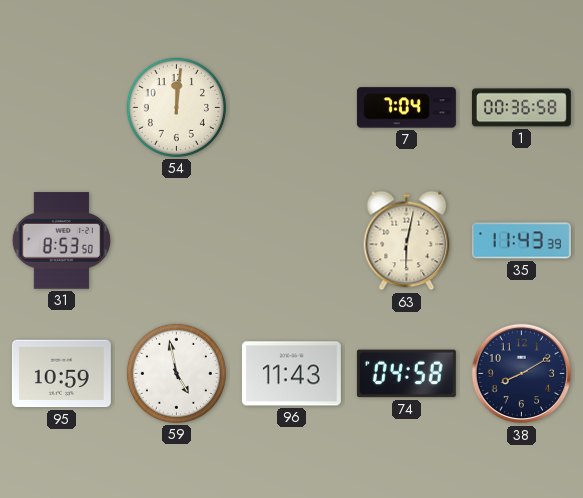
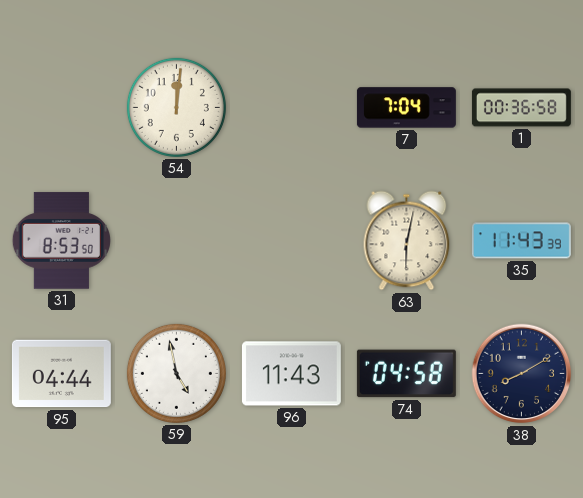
95: 10:59 -> 04:44 (61, 374)
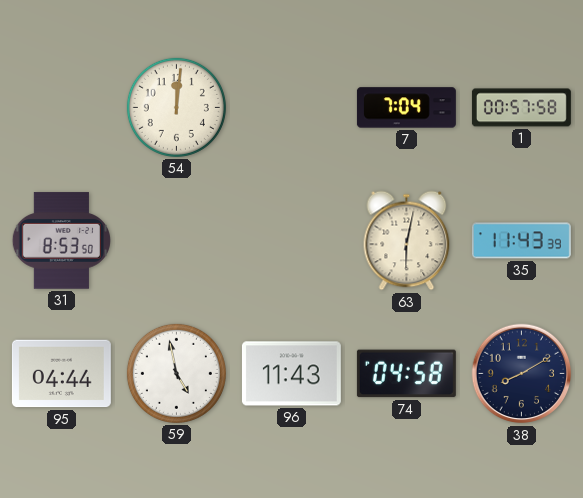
1: 00:36 -> 00:57 (521, 108)
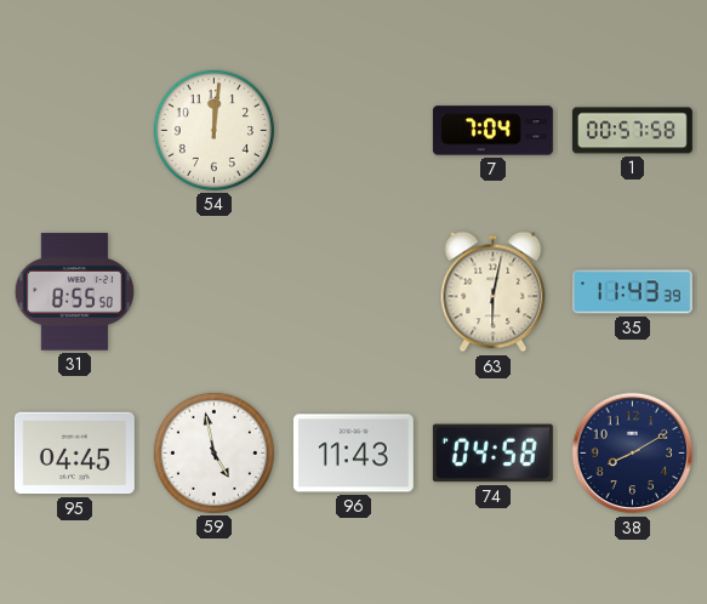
31: 8:53 -> 8:55 (74, 292)
95: 04:44 -> 04:45 (74, 454)
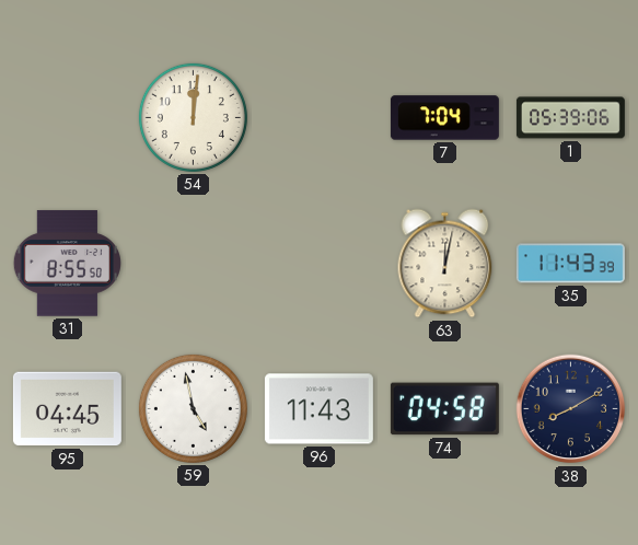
1: 00:57 -> 05:39 (570, 118)
63: 6:02 -> 12:02 (445, 264)
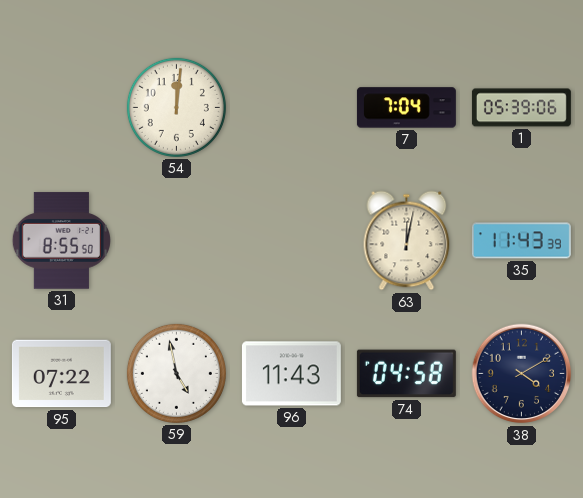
95: 04:45 -> 07:22 (61, 374)
38: 8:10 -> 4:10 (522, 374)
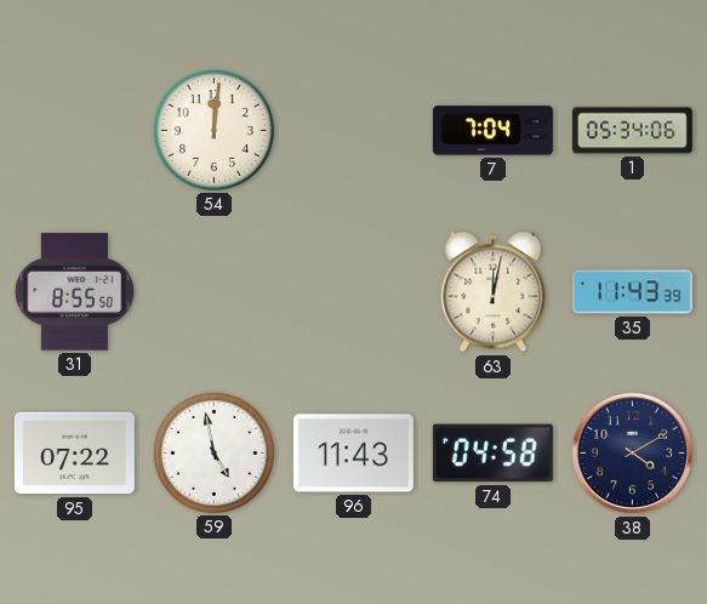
1: 05:39 -> 05:34 (632, 131)
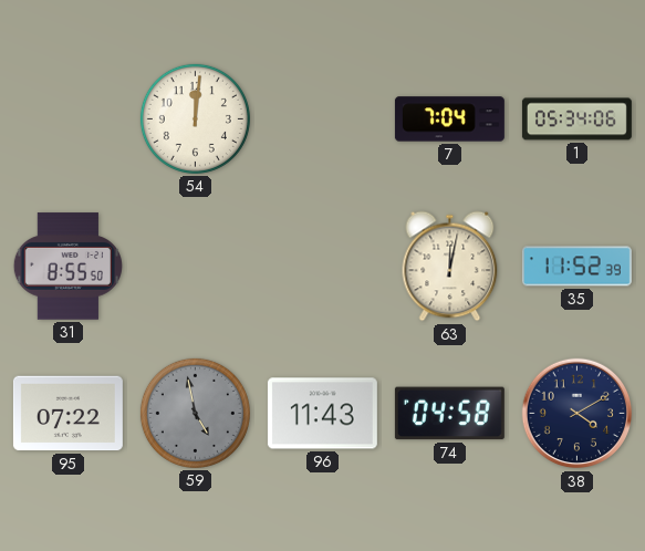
35: 11:43 -> 11:52 (576, 267)
59 dial: white -> grey (195, 413)
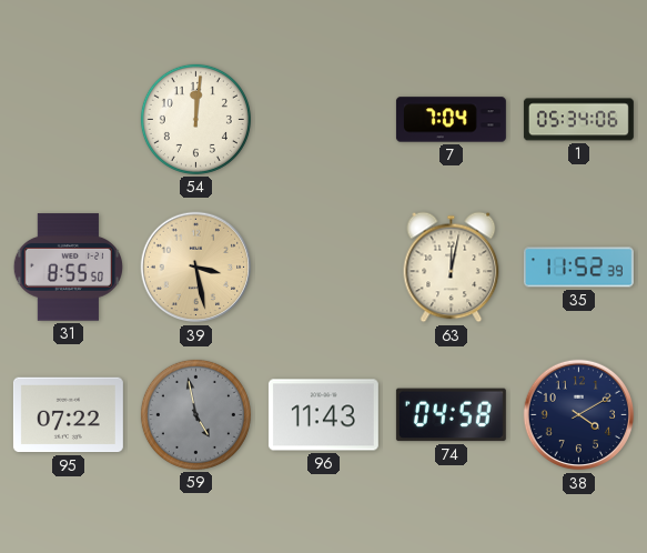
39: none -> 3:28 (196, 268)
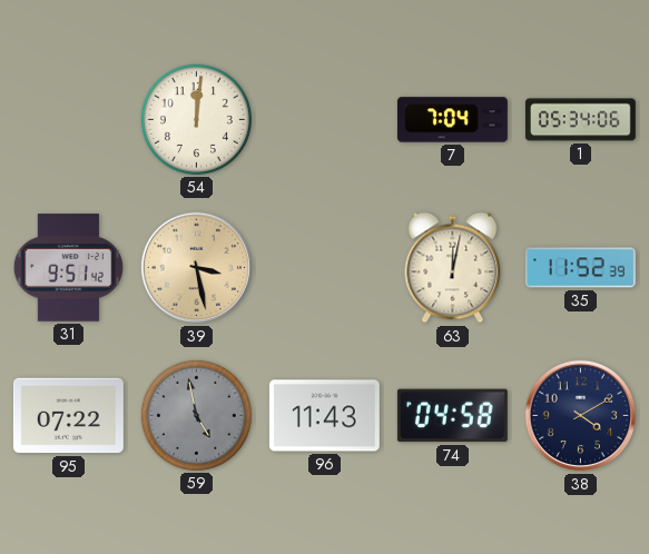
31: 8:55 -> 9:51 (68, 268)
